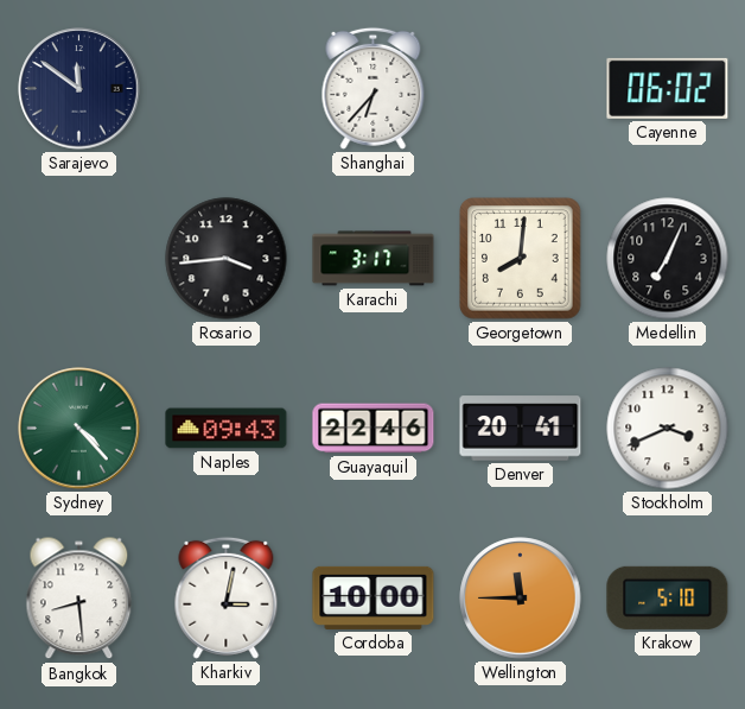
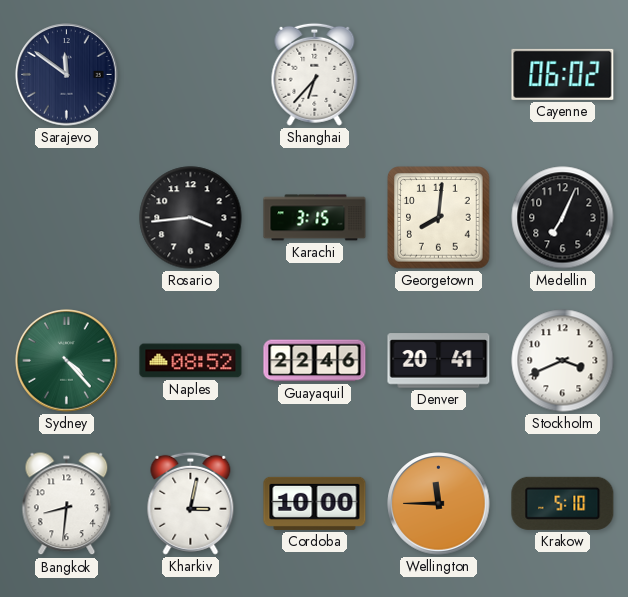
Karachi: 3:17 -> 3:15 (315, 218)
Naples: 09:43 -> 08:52 (191, 361)
Bangkok: 8:29 -> 8:31 (67, 504)
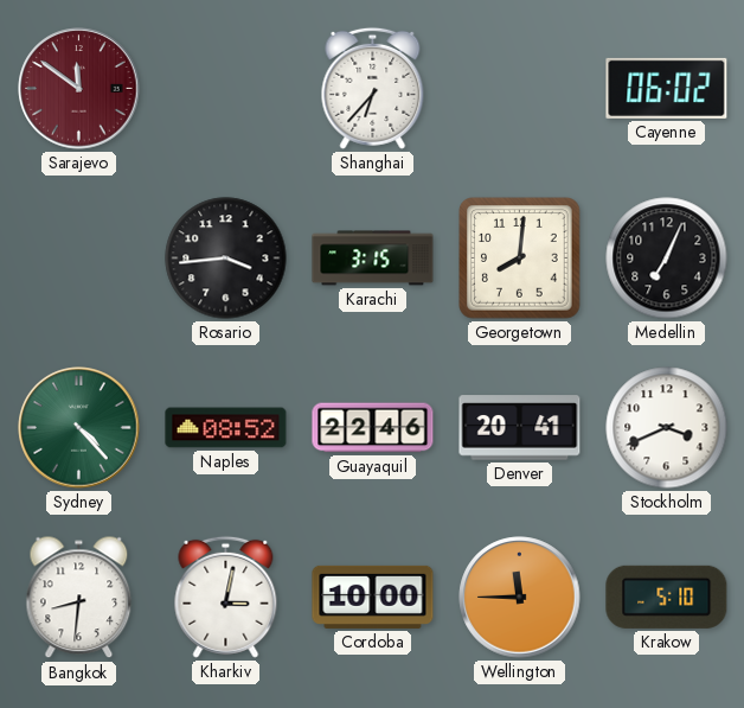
Sarajevo dial: navy -> burgundy (79, 89)
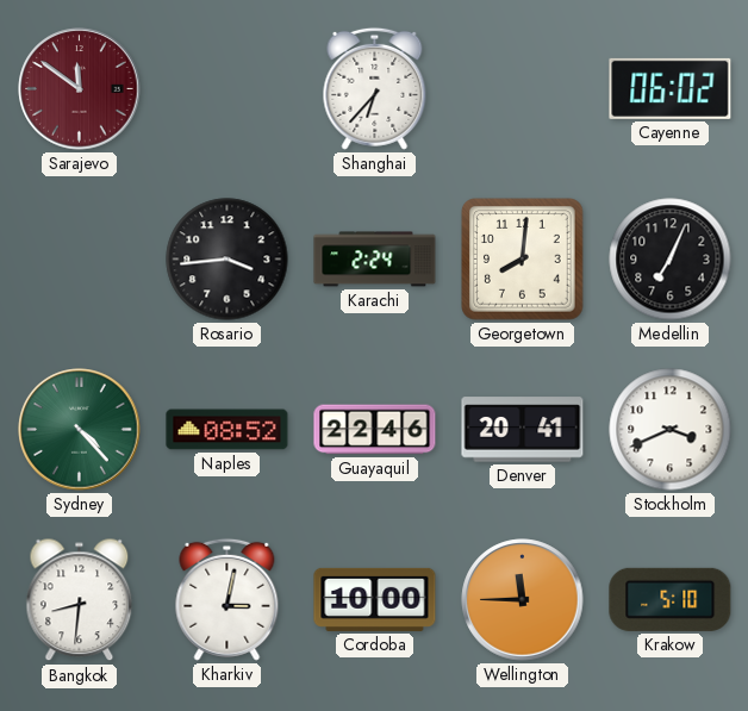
Karachi: 3:15 -> 2:24 (375, 260)
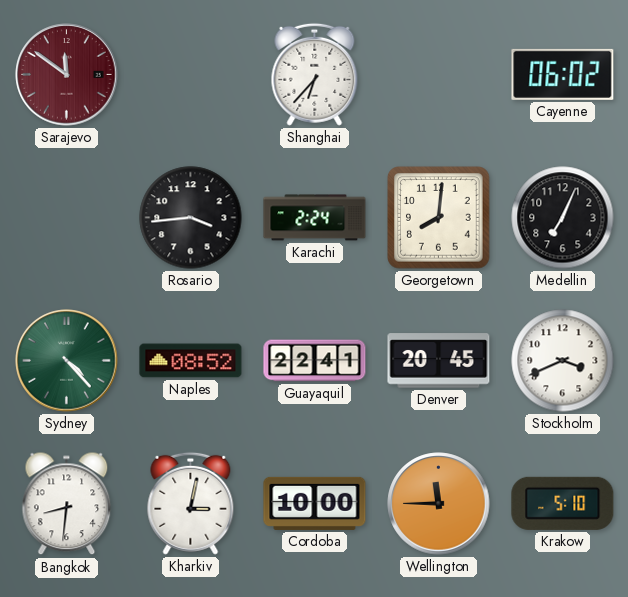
Guayaquil: 22:46 -> 22:41 (315, 361)
Denver: 20:41 -> 20:45 (439, 361)
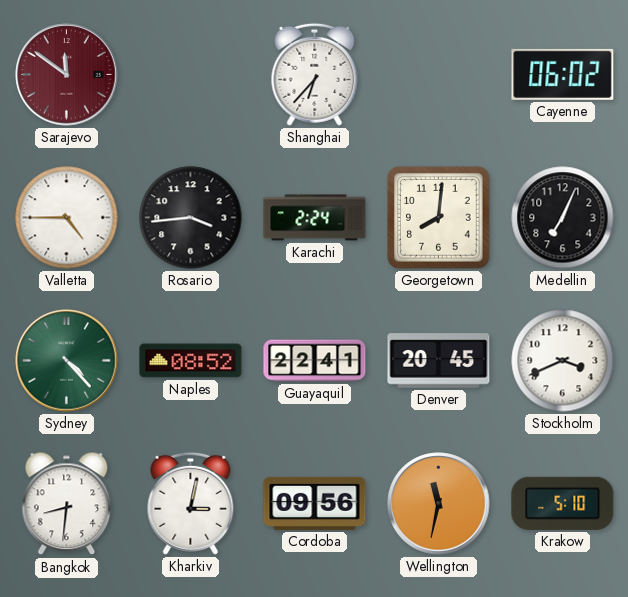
Valletta: none -> 4:45 (67, 218)
Cordoba: 10:00 -> 09:56 (315, 503)
Wellington: 11:45 -> 11:32 (439, 504)
